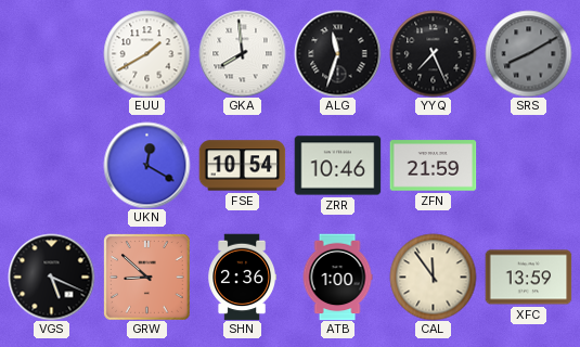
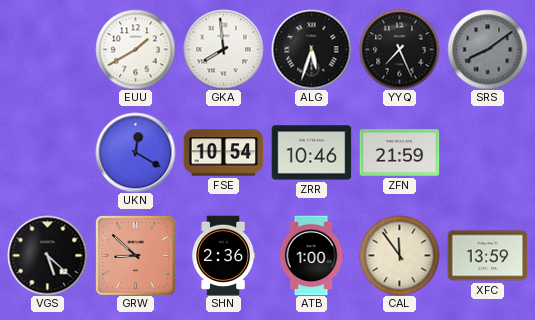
ALG: 11:33 -> 5:33 (311, 49)
SRS: 8:10 -> 8:09 (487, 49)
VGS: 5:19 -> 5:22 (47, 255)
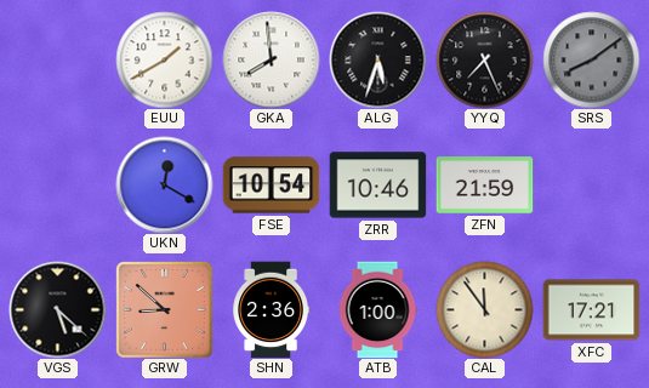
XFC: 13:59 -> 17:21 (591, 310)
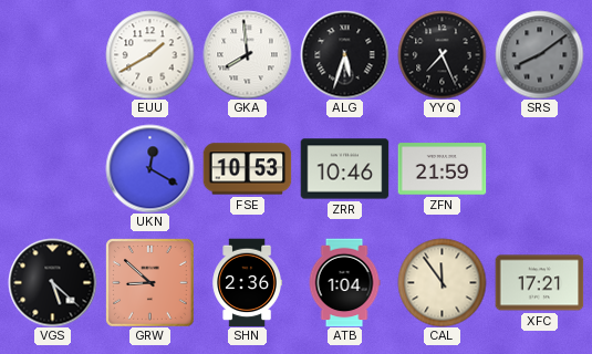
FSE: 10:54 -> 10:53 (247, 169)
ATB: 1:00 -> 1:04 (344, 282)
